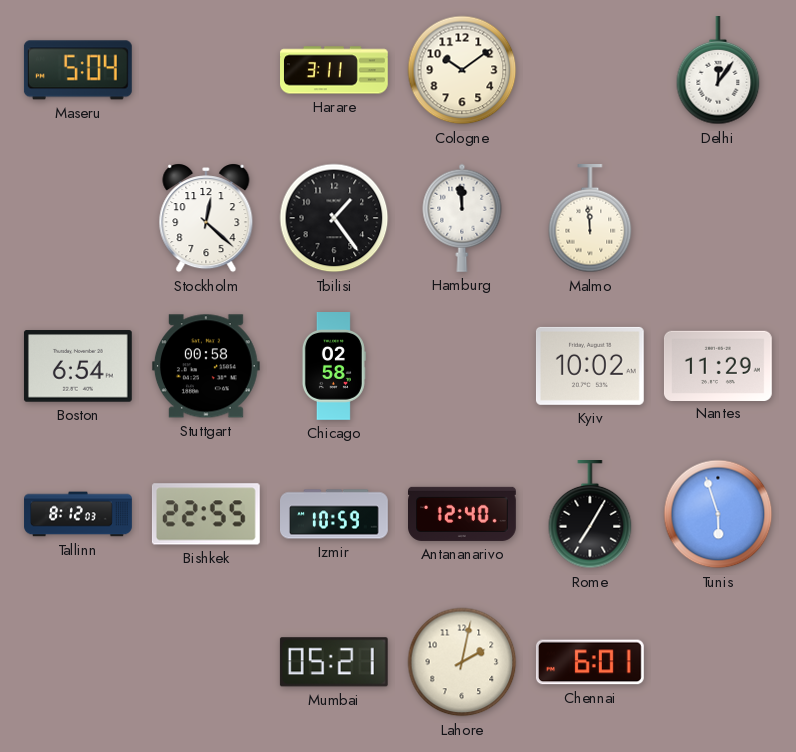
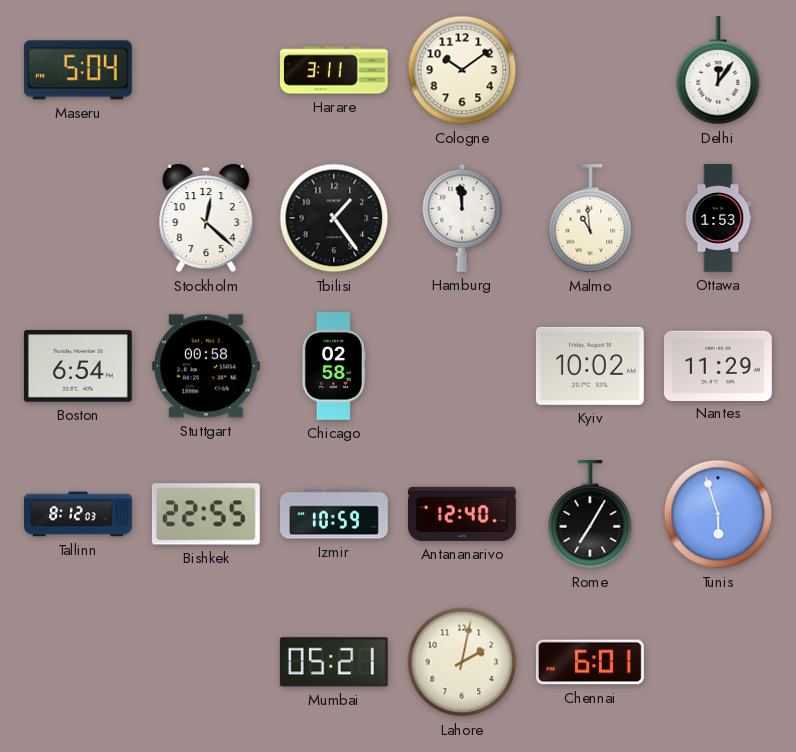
Malmo: 11:59 -> 10:59 (590, 219)
Ottawa: none -> 1:53 (718, 218)
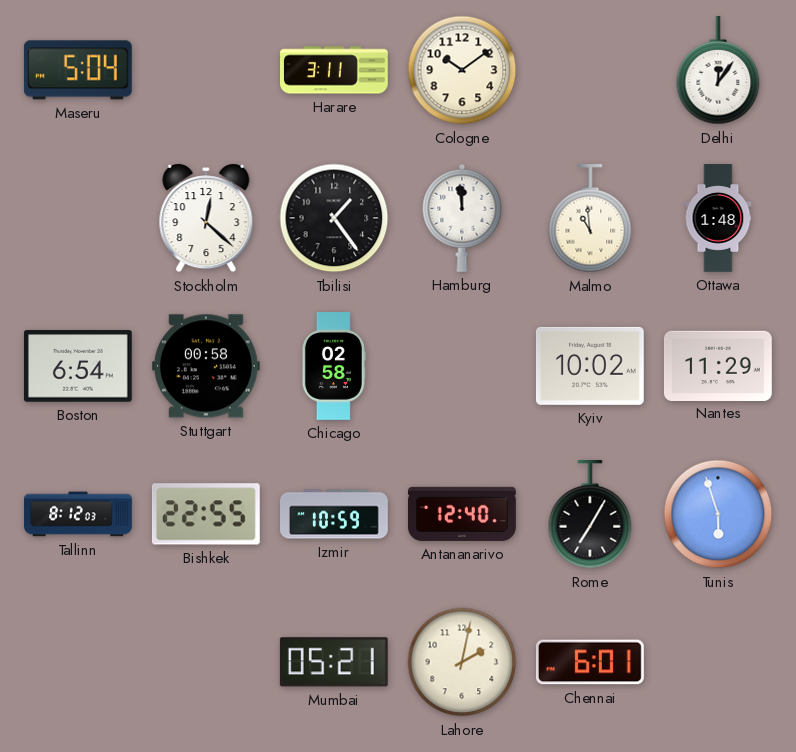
Ottawa: 1:53 -> 1:48 (718, 218)
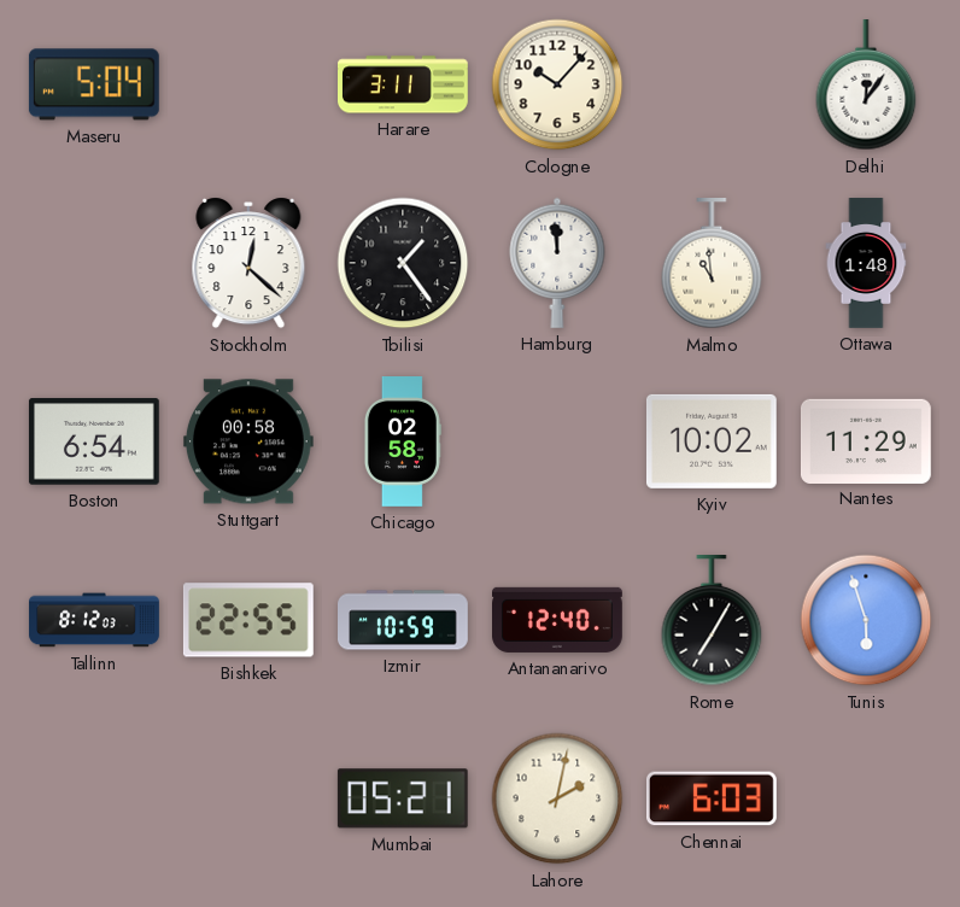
Cologne: 10:09 -> 10:07 (557, 84)
Chennai: 6:01 -> 6:03 (713, 798)
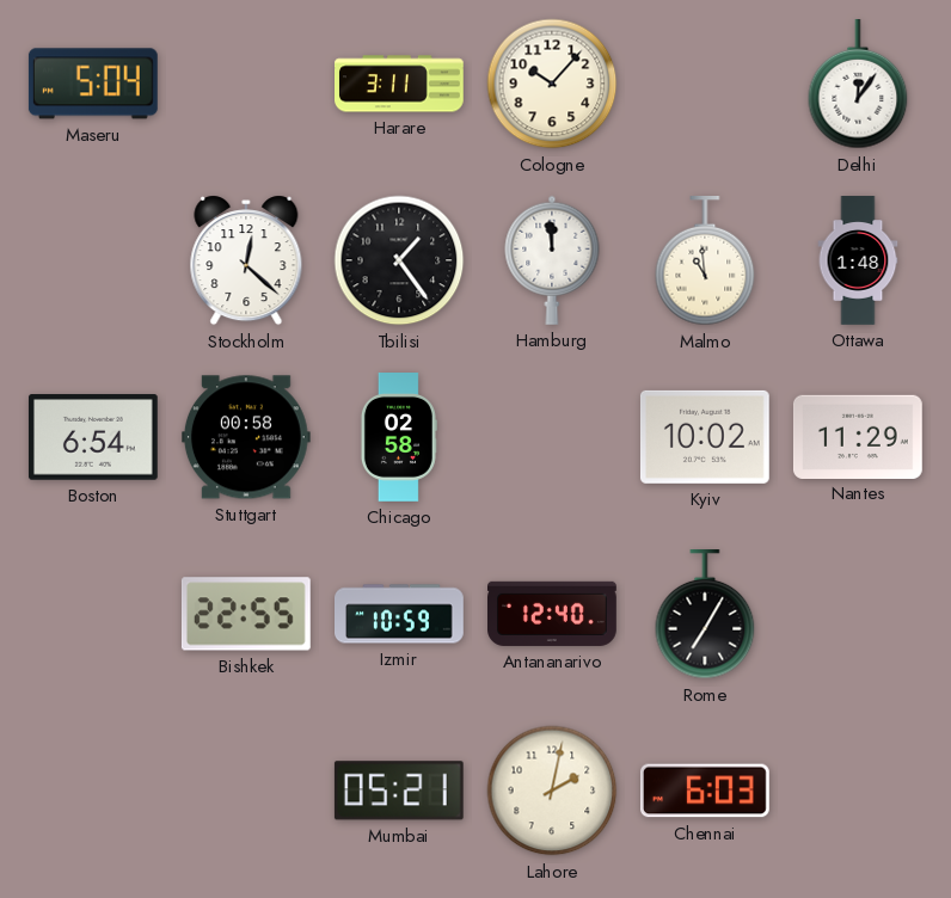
Tallinn: 8:12 -> none (94, 620)
Tunis: 5:57 -> none (866, 620)
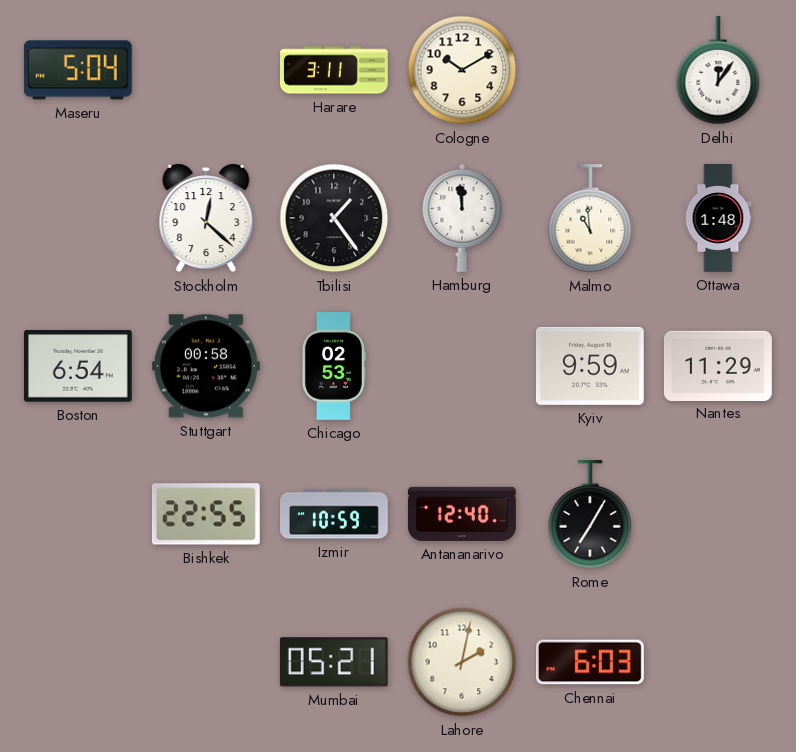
Cologne: 10:07 -> 10:10 (462, 70)
Chicago: 02:58 -> 02:53 (334, 367)
Kyiv: 10:02 -> 9:59 (590, 366)
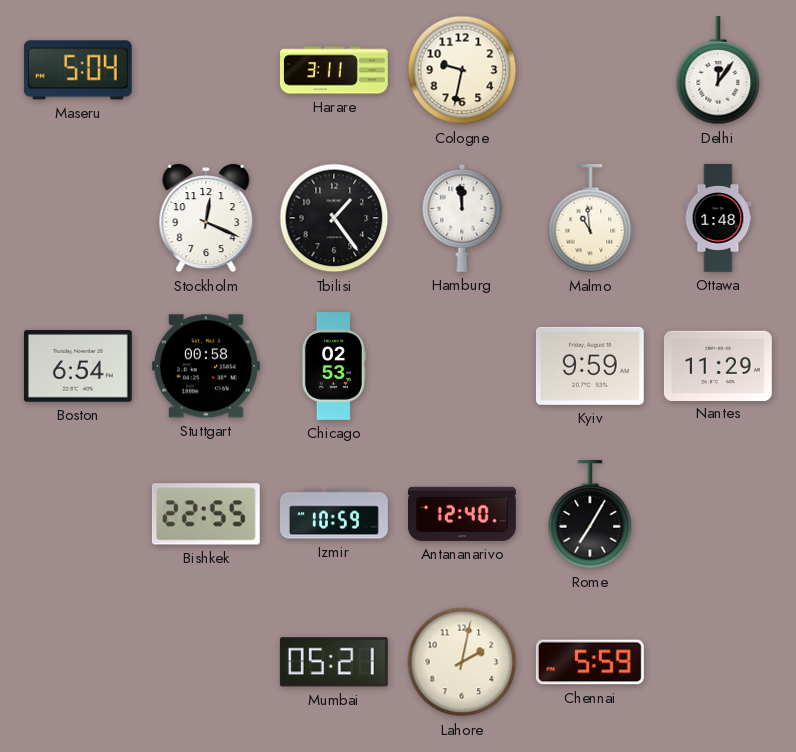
Cologne: 10:10 -> 9:32 (462, 70)
Stockholm: 12:22 -> 12:19 (206, 218)
Chennai: 6:03 -> 5:59 (591, 662)
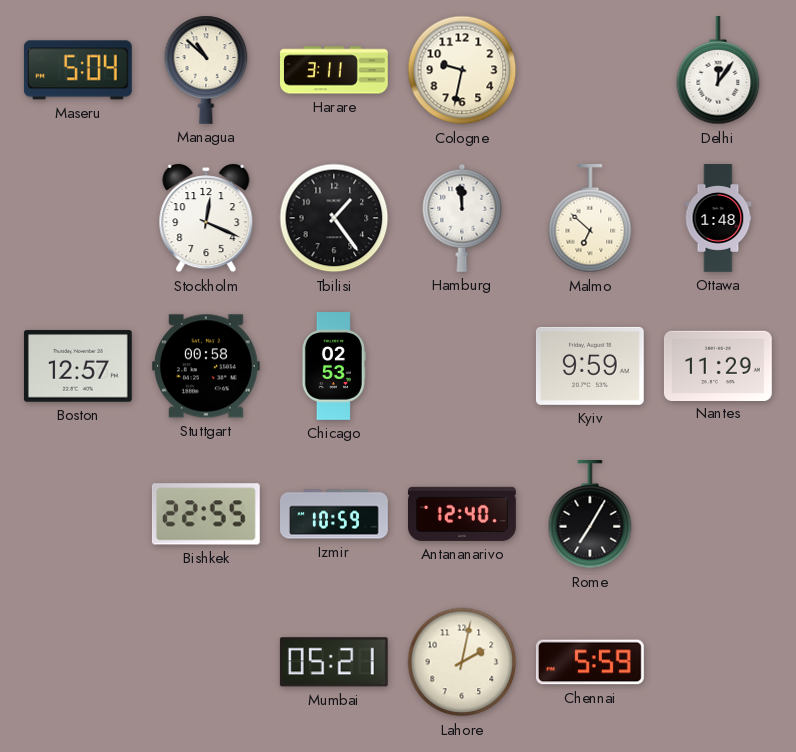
Managua: none -> 10:52 (206, 70)
Malmo: 10:59 -> 6:52 (590, 219)
Boston: 6:54 -> 12:57 (78, 366)
